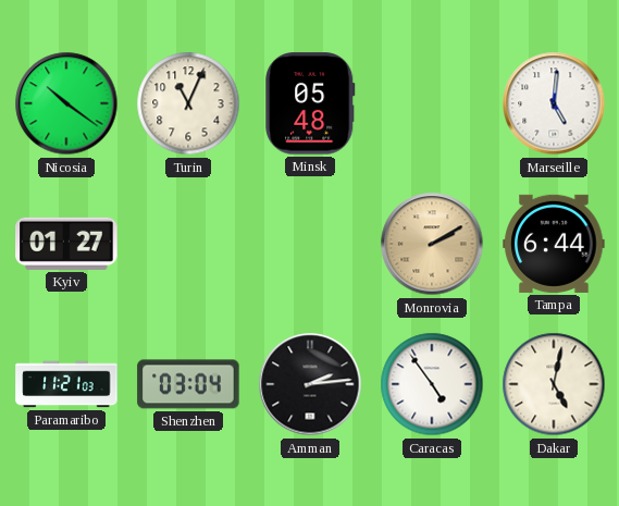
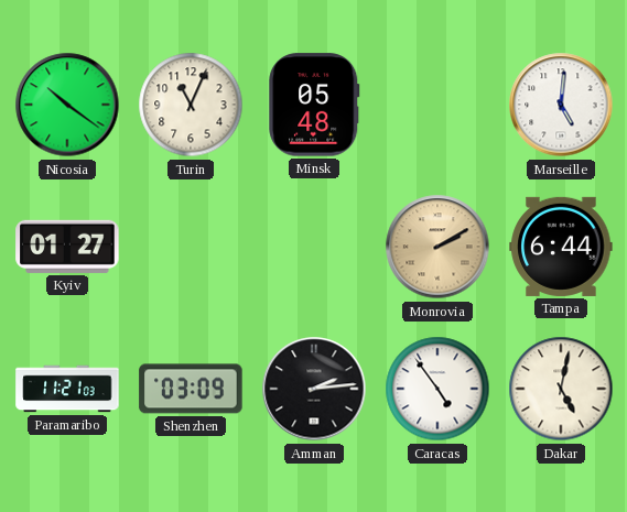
Shenzhen: 03:04 -> 03:09 (191, 389)
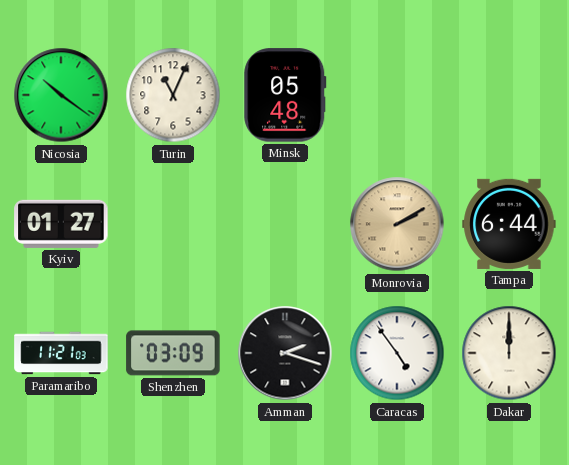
Marseille: 5:01 -> none (561, 105)
Amman: 2:14 -> 2:18 (285, 353)
Dakar: 5:02 -> 12:00 (509, 353)
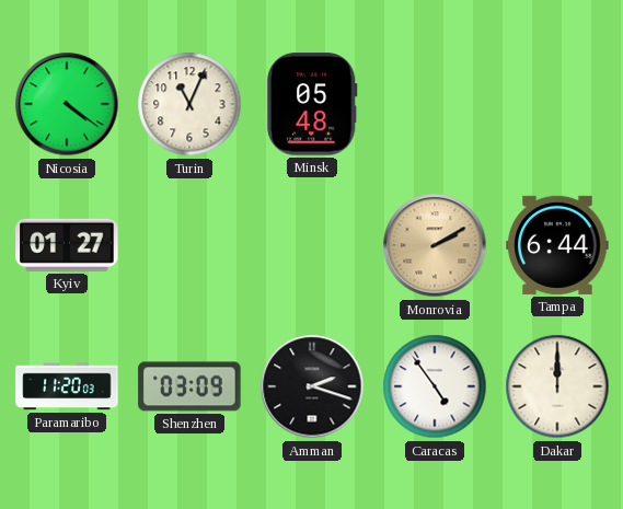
Nicosia: 10:21 -> 4:21 (67, 104)
Paramaribo: 11:21 -> 11:20 (67, 386)
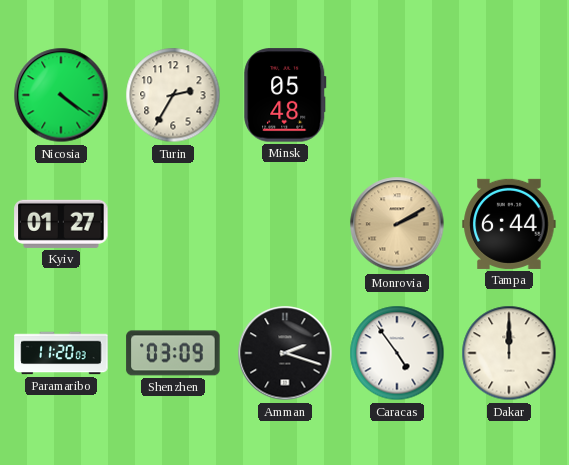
Turin: 11:04 -> 2:35 (173, 95)
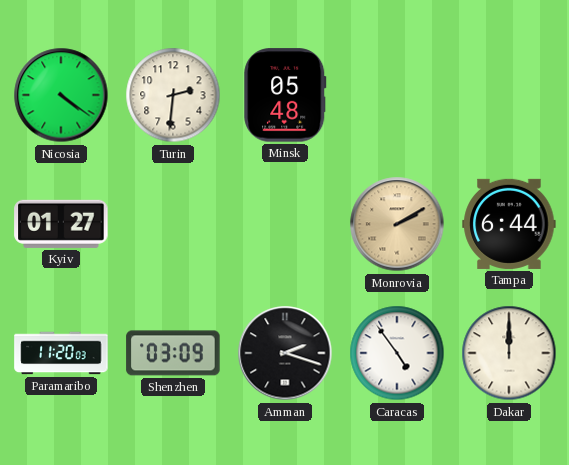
Turin: 2:35 -> 2:31 (173, 95)
